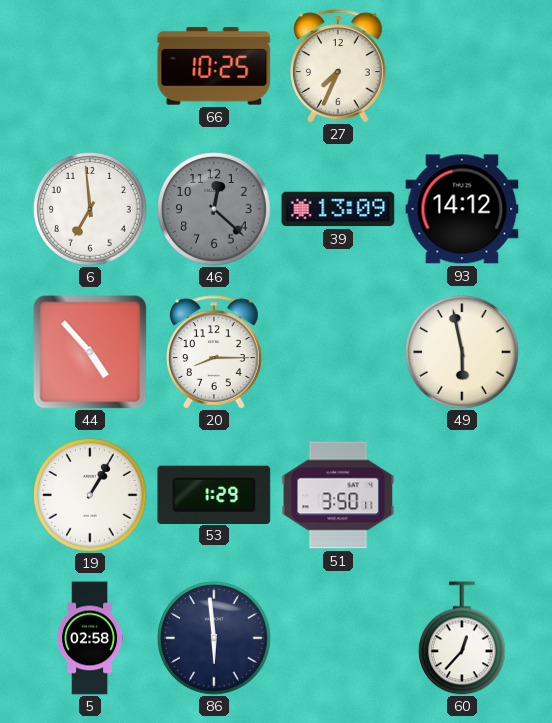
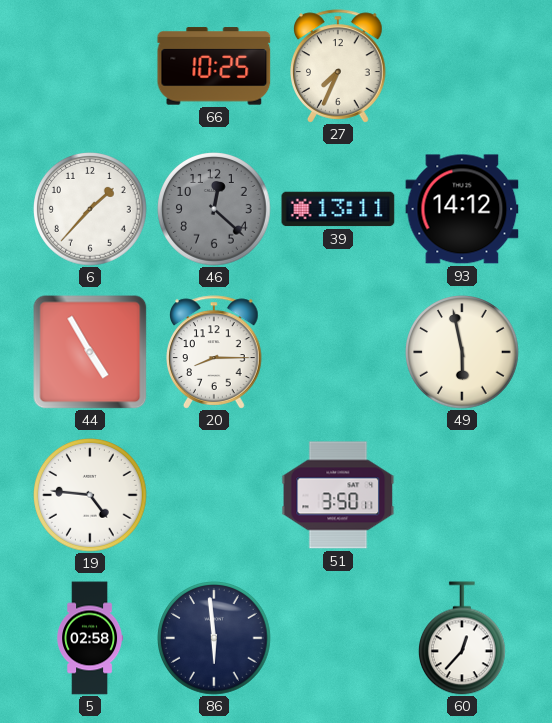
6: 6:59 -> 1:37 (91, 210)
39: 13:09 -> 13:11 (338, 209)
44: 4:53 -> 4:55 (90, 352)
19: 1:05 -> 4:46 (91, 496)
53: 1:29 -> none (214, 494)
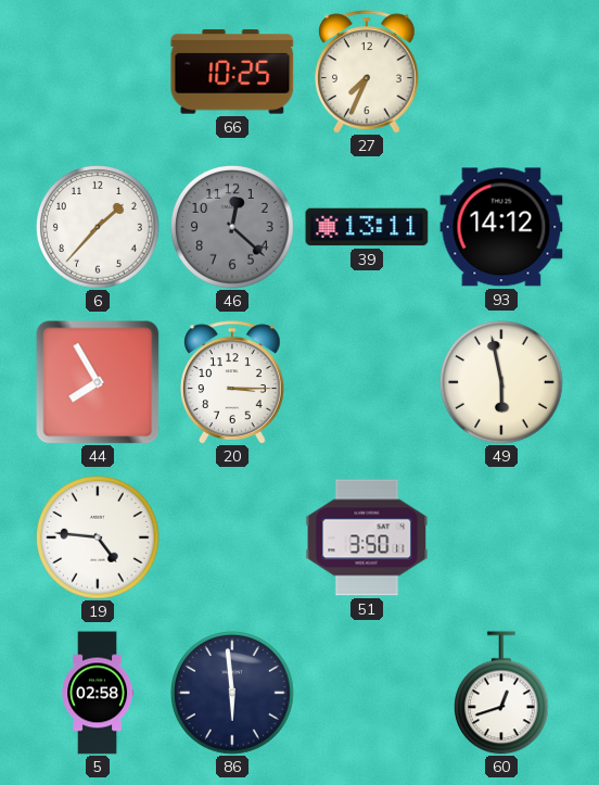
44: 4:55 -> 7:55 (98, 382)
20: 8:15 -> 3:15 (233, 382)
60: 12:37 -> 12:42 (501, 693)
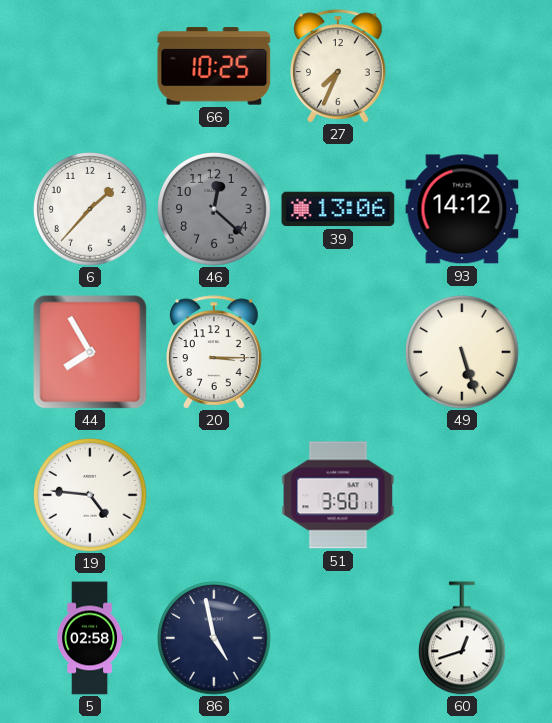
39: 13:11 -> 13:06 (338, 209)
49: 5:58 -> 5:27 (463, 353)
86: 5:59 -> 4:58 (215, 639)
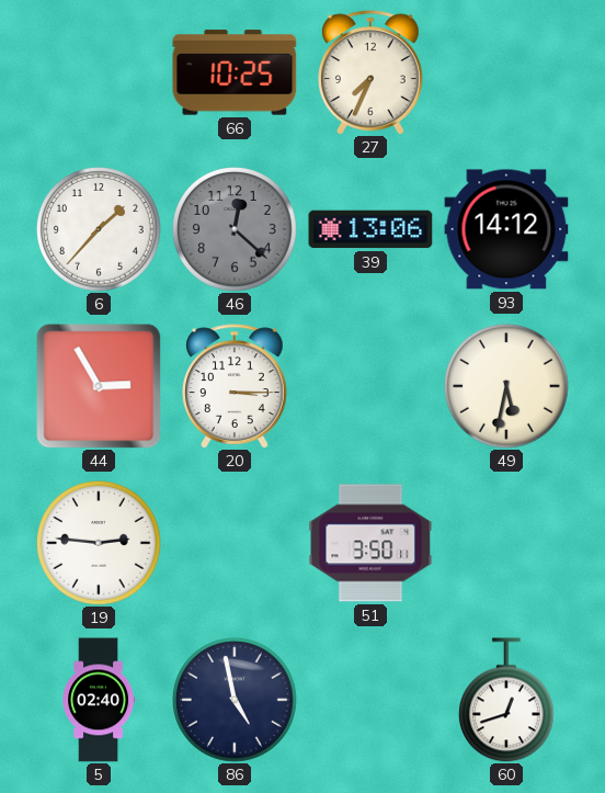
44: 7:55 -> 2:55 (99, 386)
49: 5:27 -> 5:32 (507, 387)
19: 4:46 -> 2:46 (100, 544)
5: 02:58 -> 02:40 (99, 700)
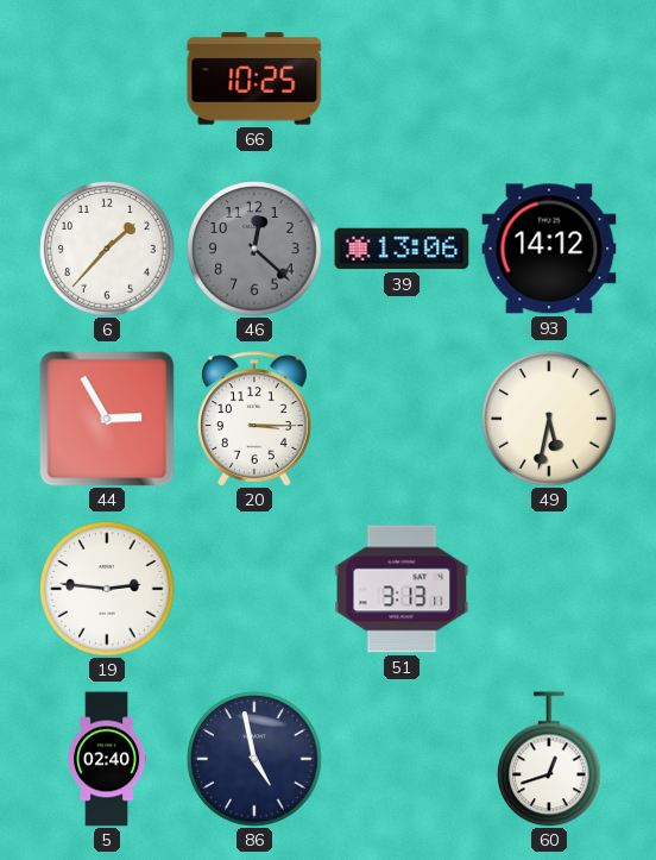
27: 7:34 -> none (372, 72)
51: 3:50 -> 3:13 (402, 589)
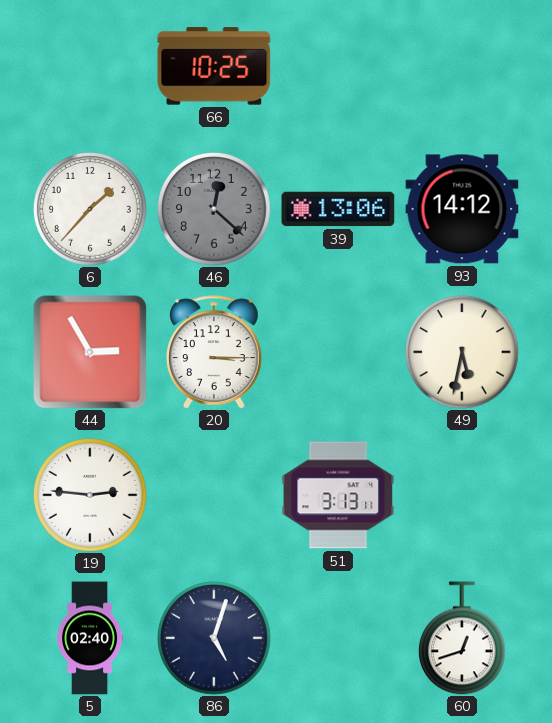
86: 4:58 -> 5:03 (215, 639)
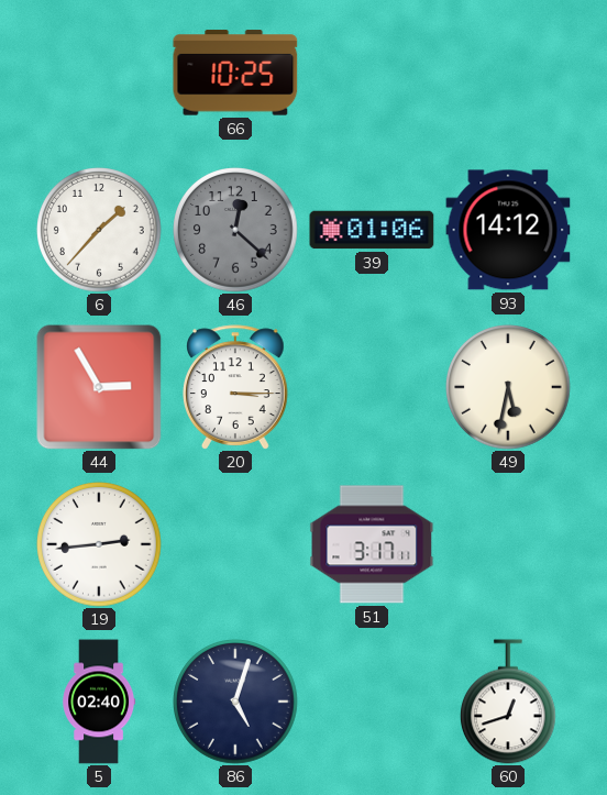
39: 13:06 -> 01:06 (372, 230)
19: 2:46 -> 2:44 (100, 545)
51: 3:13 -> 3:17 (372, 544)
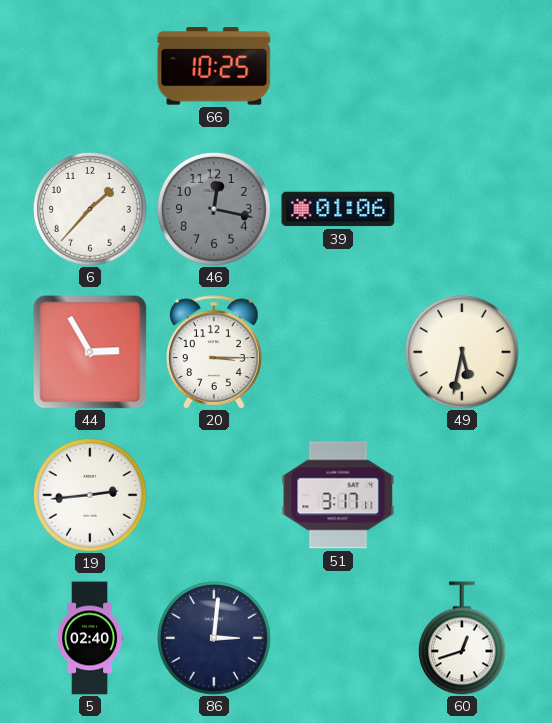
46: 12:22 -> 12:17 (215, 210)
93: 14:12 -> none (508, 230)
86: 5:03 -> 3:01 (215, 639)
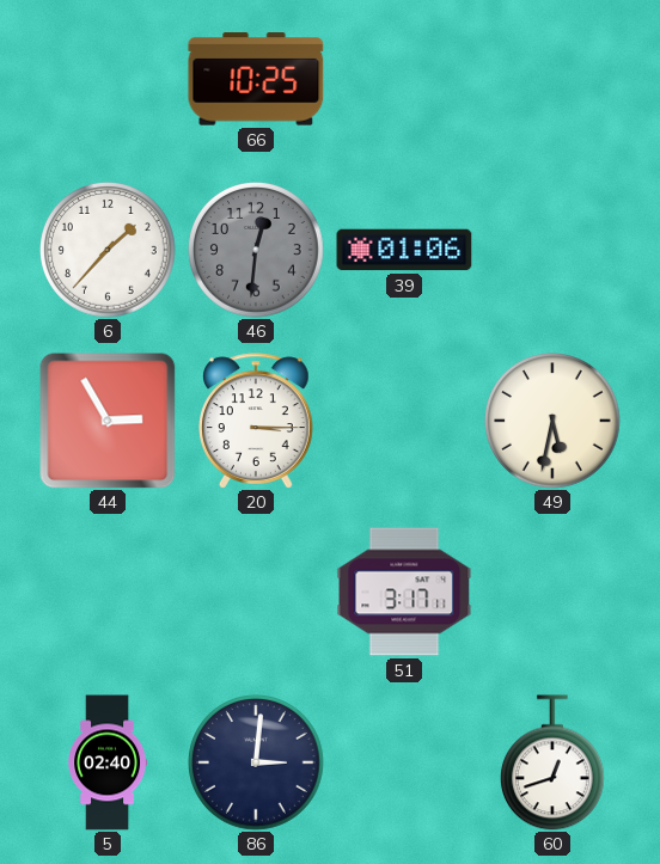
46: 12:17 -> 12:31 (257, 251)
19: 2:44 -> none (91, 496)
